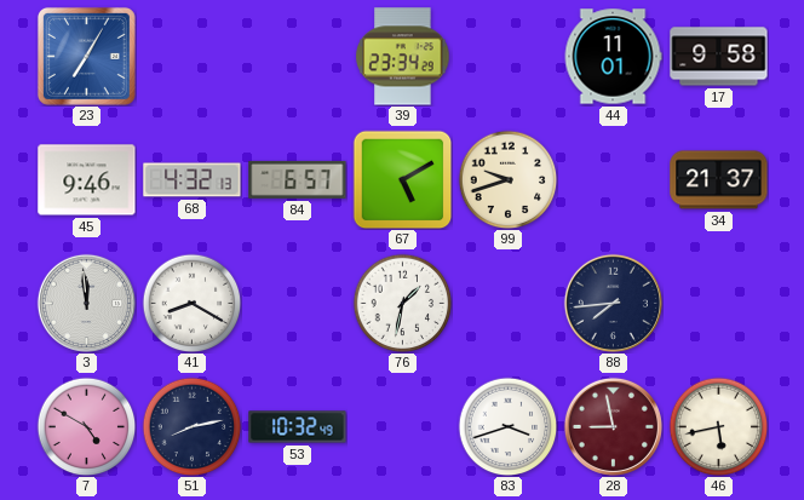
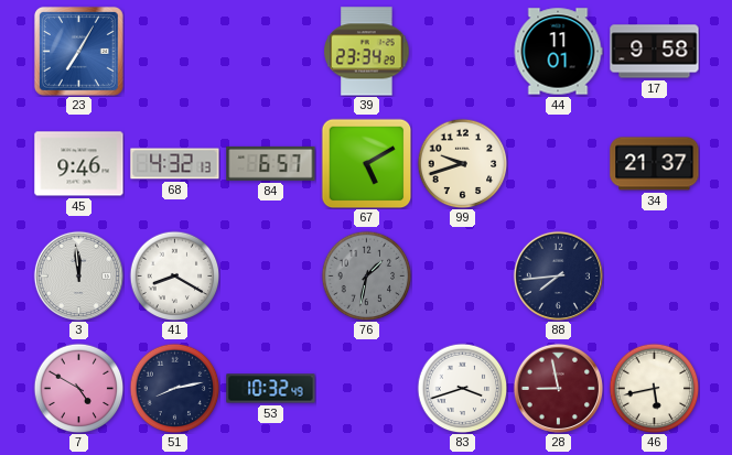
76 dial: white -> grey (366, 275)
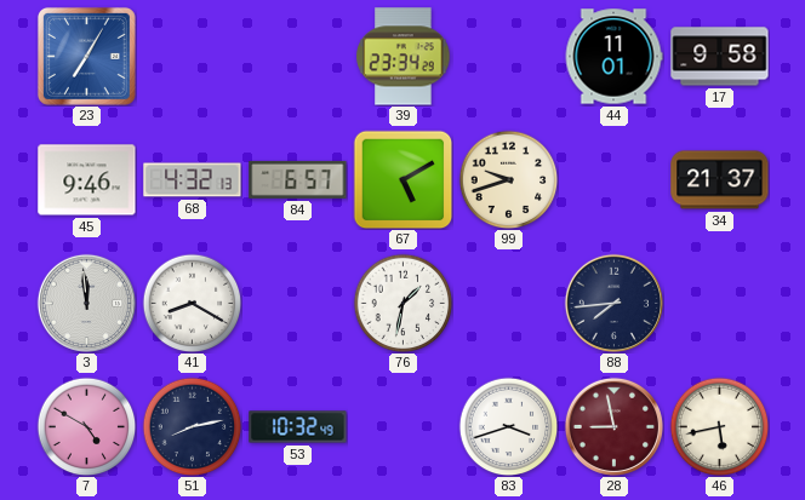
76 dial: grey -> white (402, 303)
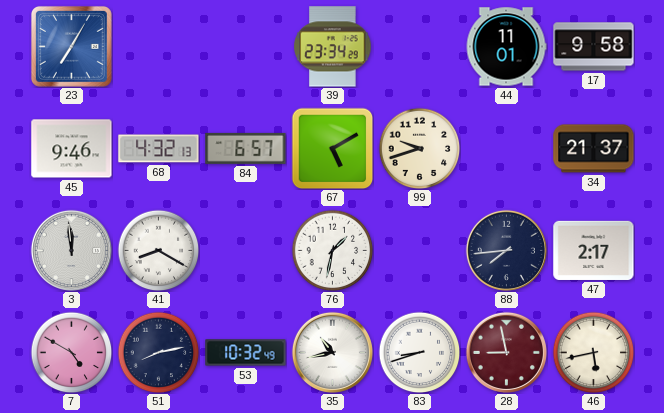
47: none -> 2:17 (594, 250)
35: none -> 10:43 (332, 352)
83: 3:42 -> 8:42 (419, 352)
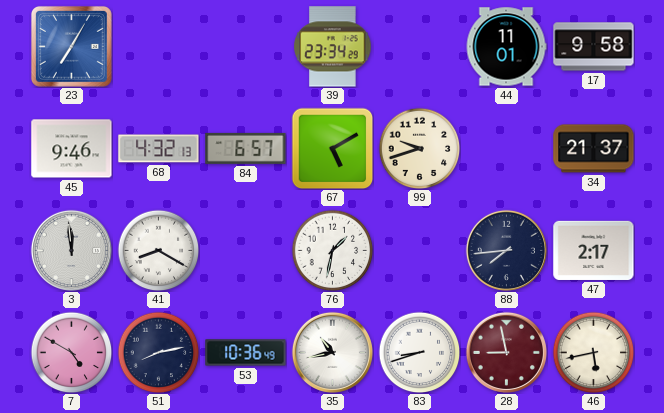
53: 10:32 -> 10:36 (246, 353)
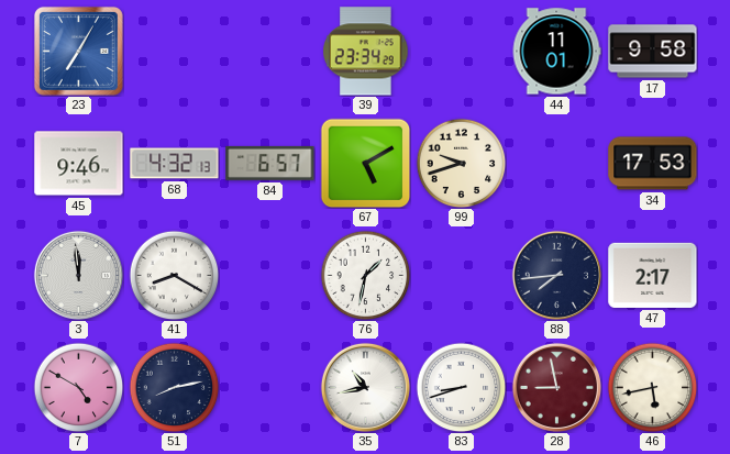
34: 21:37 -> 17:53 (653, 164)
53: 10:36 -> none (246, 353)
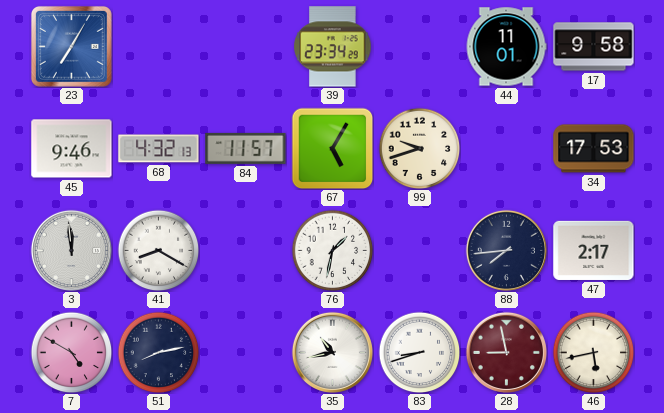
84: 6:57 -> 11:57 (246, 148)
67: 5:10 -> 5:05 (332, 148)
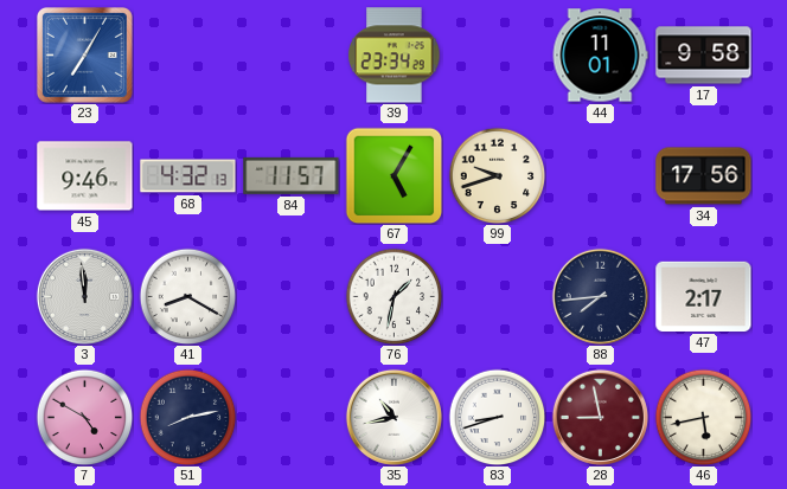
34: 17:53 -> 17:56 (704, 176)
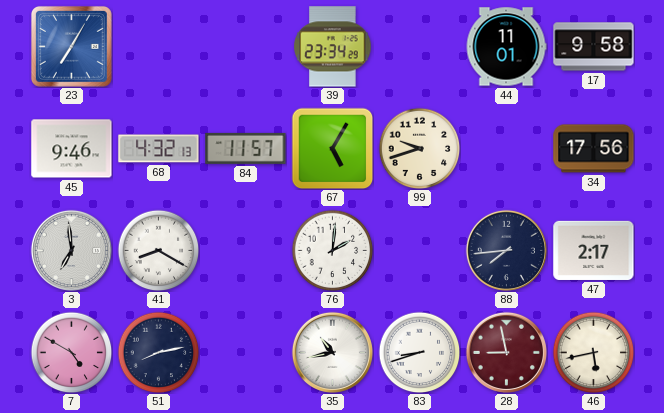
3: 11:59 -> 6:59 (71, 250)
76: 1:32 -> 2:01 (332, 250)
